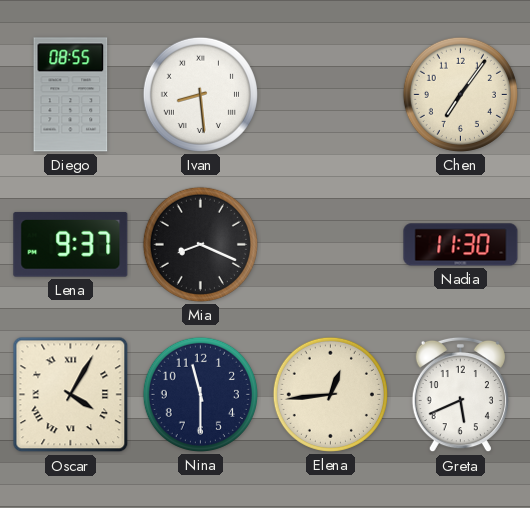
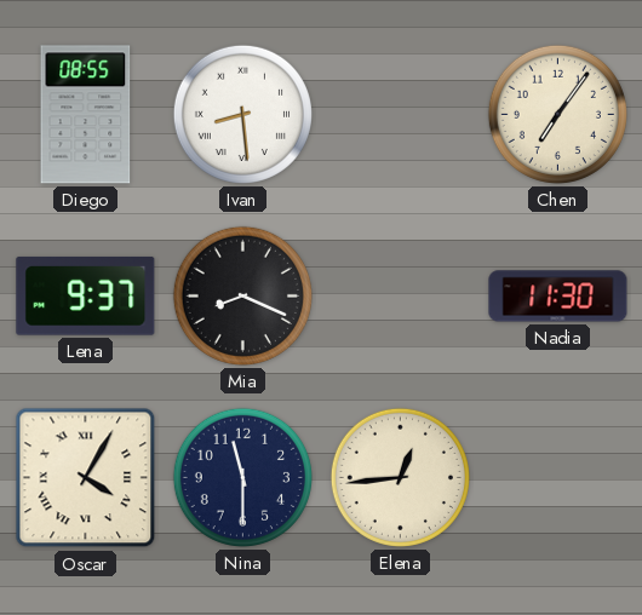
Greta: 5:41 -> none (460, 395)
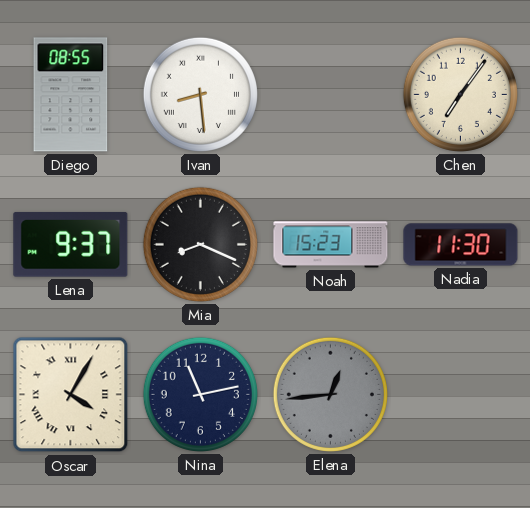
Noah: none -> 15:23 (331, 245)
Nina: 11:30 -> 11:13 (200, 394)
Elena dial: cream -> grey (330, 394)
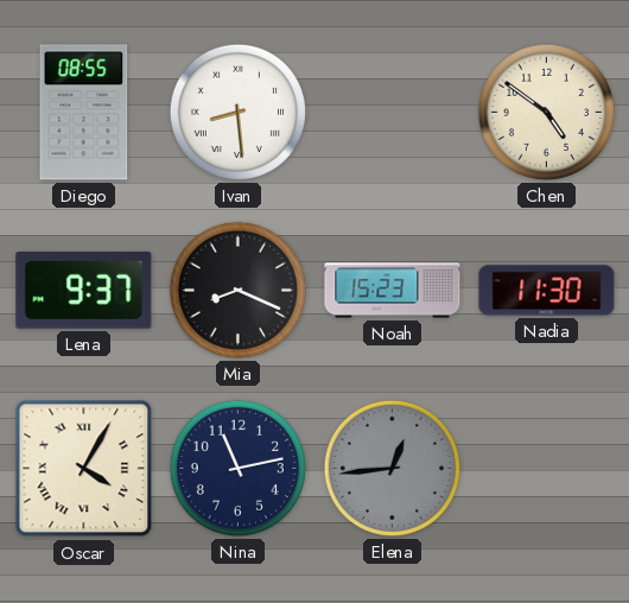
Chen: 7:06 -> 4:51 (546, 112)
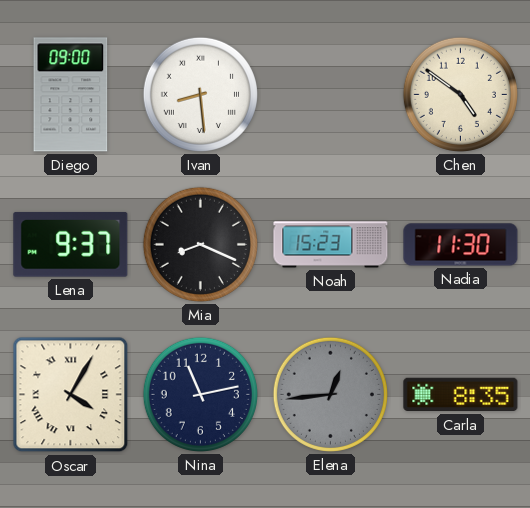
Diego: 08:55 -> 09:00 (71, 95)
Carla: none -> 8:35 (461, 395)
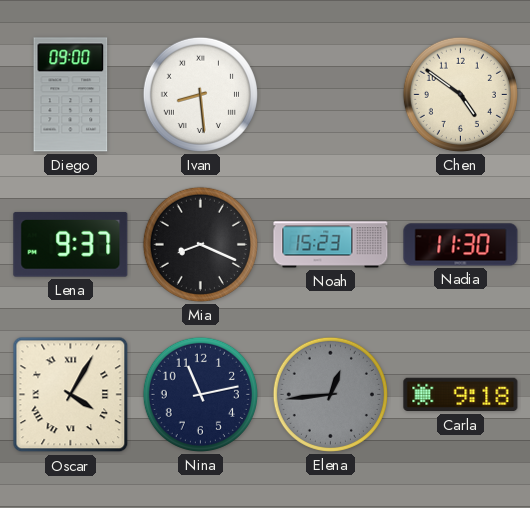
Carla: 8:35 -> 9:18 (461, 395)
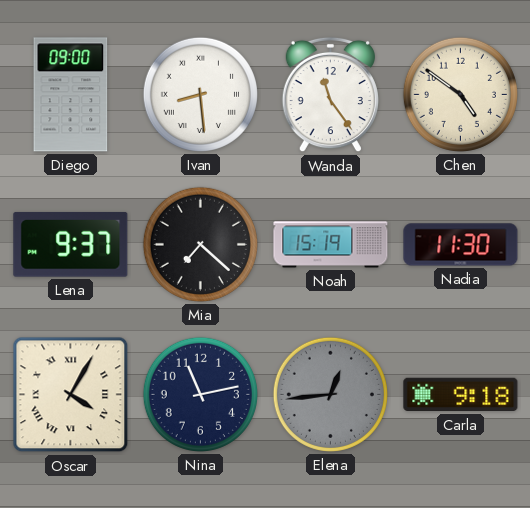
Wanda: none -> 11:24 (330, 95)
Mia: 8:19 -> 7:22 (200, 244)
Noah: 15:23 -> 15:19 (331, 245)
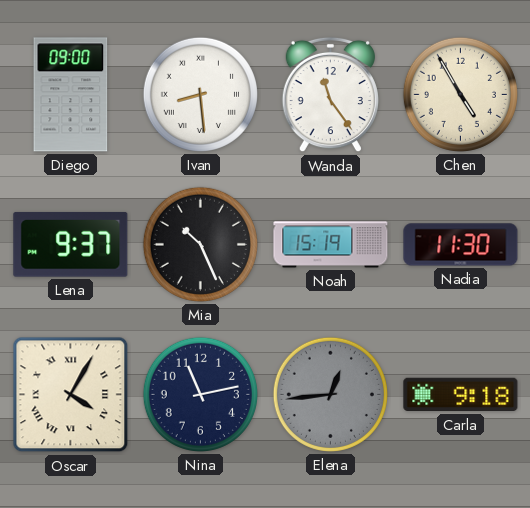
Chen: 4:51 -> 4:55 (460, 94)
Mia: 7:22 -> 10:26 (200, 244)
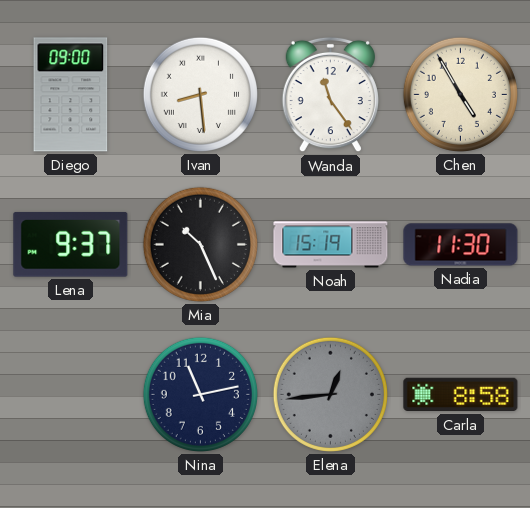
Oscar: 4:05 -> none (71, 395)
Carla: 9:18 -> 8:58 (461, 395)
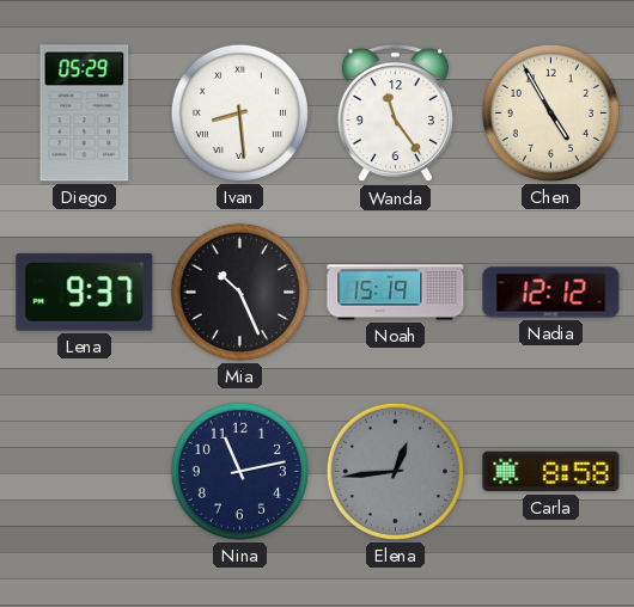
Diego: 09:00 -> 05:29 (85, 114)
Nadia: 11:30 -> 12:12 (551, 293)
